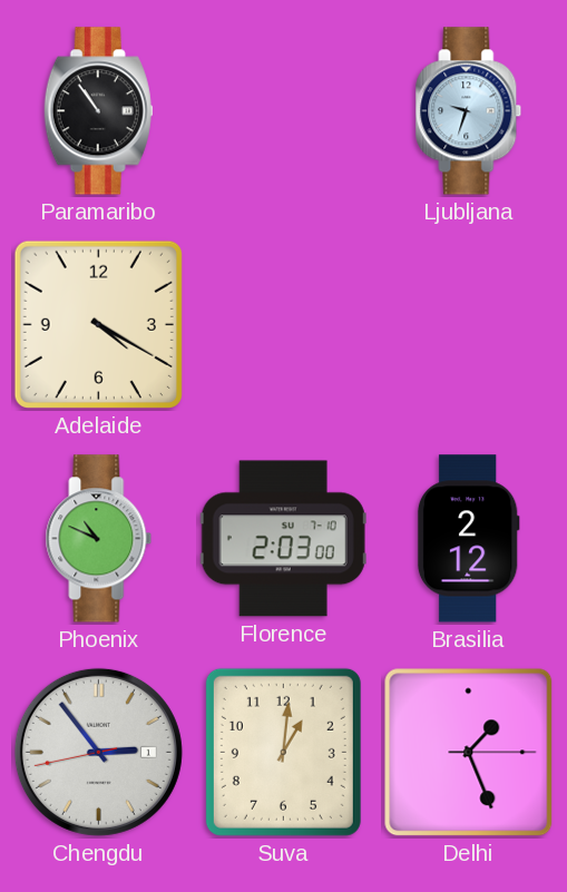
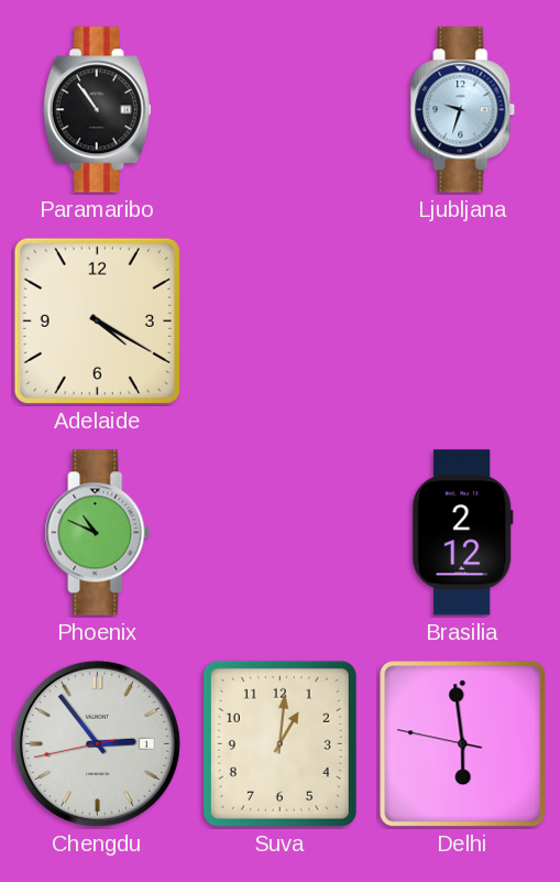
Florence: 2:03 -> none (283, 539)
Delhi: 1:26 -> 5:58 (463, 744)
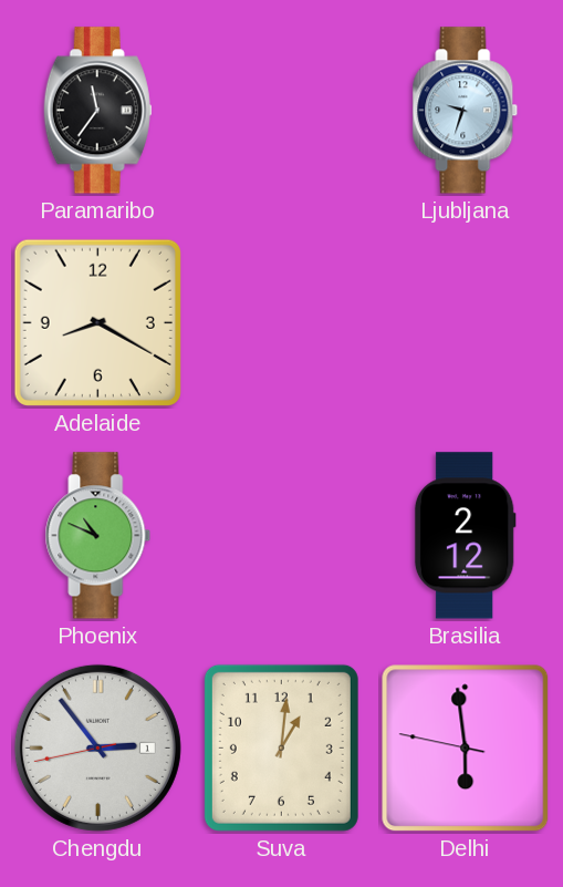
Paramaribo: 10:54 -> 11:36 (97, 111)
Adelaide: 4:20 -> 8:20 (97, 322)
